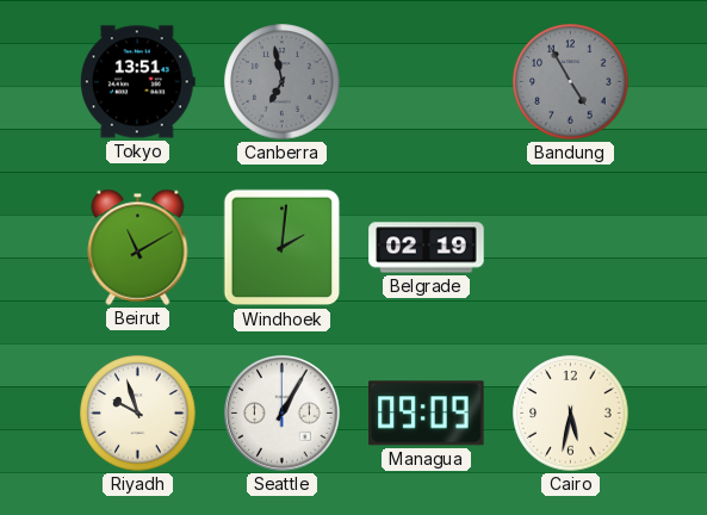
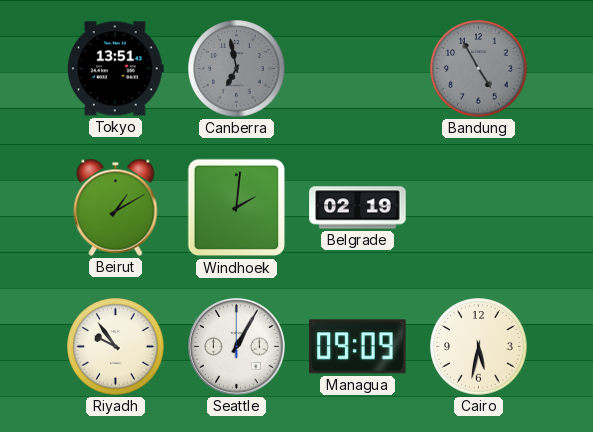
Beirut: 11:10 -> 1:10 (116, 207)
Riyadh: 9:57 -> 9:54 (116, 347)
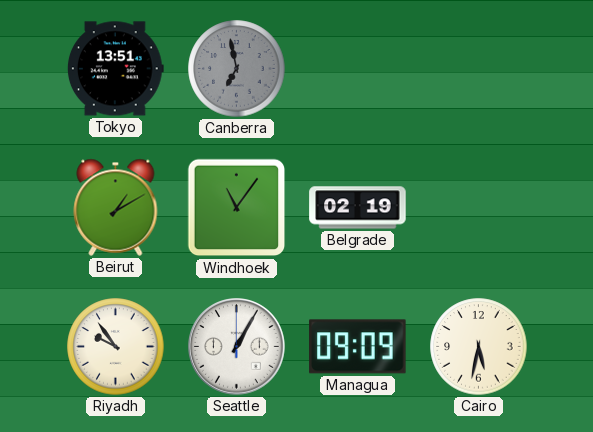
Bandung: 4:55 -> none (479, 69)
Windhoek: 2:01 -> 11:06 (237, 208)
